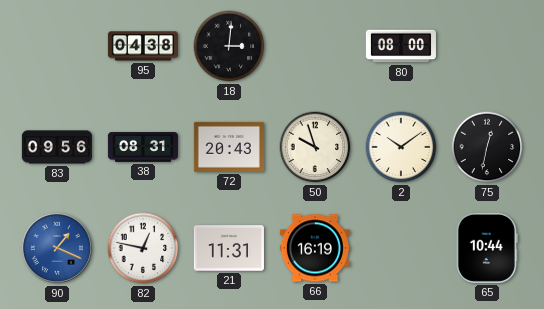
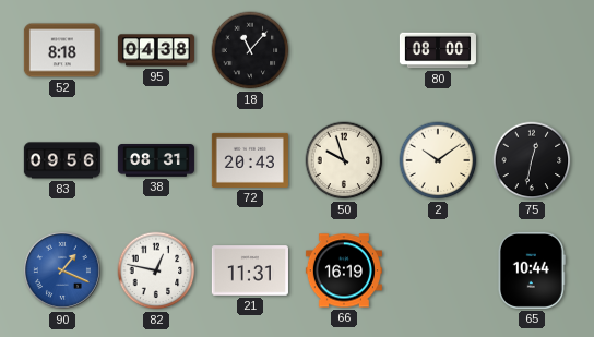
52: none -> 8:18 (62, 50)
18: 3:01 -> 11:07 (250, 50)
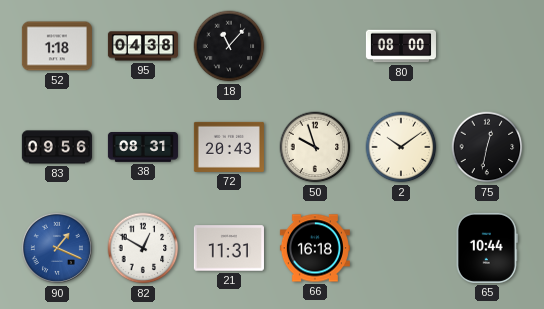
52: 8:18 -> 1:18 (57, 46)
82: 12:47 -> 12:50 (143, 248)
66: 16:19 -> 16:18 (315, 248)
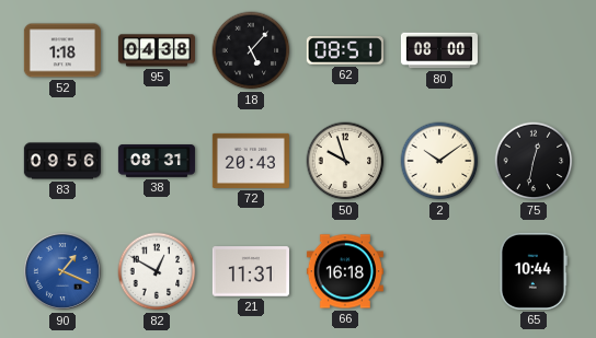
18: 11:07 -> 5:07 (251, 50)
62: none -> 08:51 (345, 50)
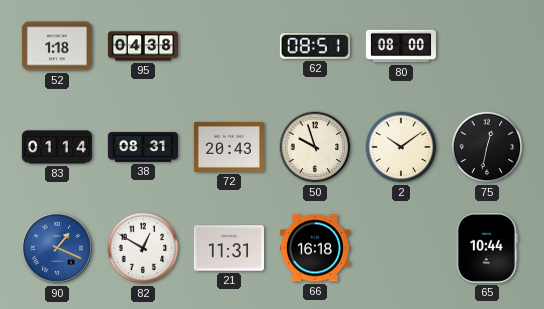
18: 5:07 -> none (251, 50)
83: 09:56 -> 01:14 (57, 147)
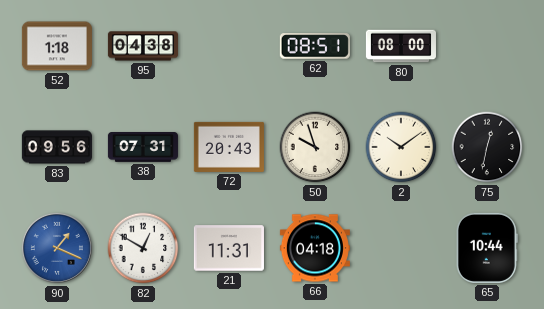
83: 01:14 -> 09:56 (57, 147)
38: 08:31 -> 07:31 (143, 148)
66: 16:18 -> 04:18 (315, 248)
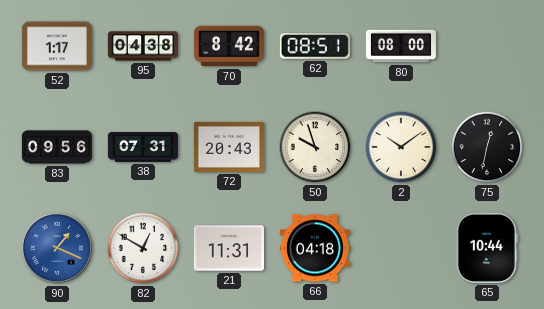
52: 1:18 -> 1:17 (57, 46)
70: none -> 8:42 (229, 46)
